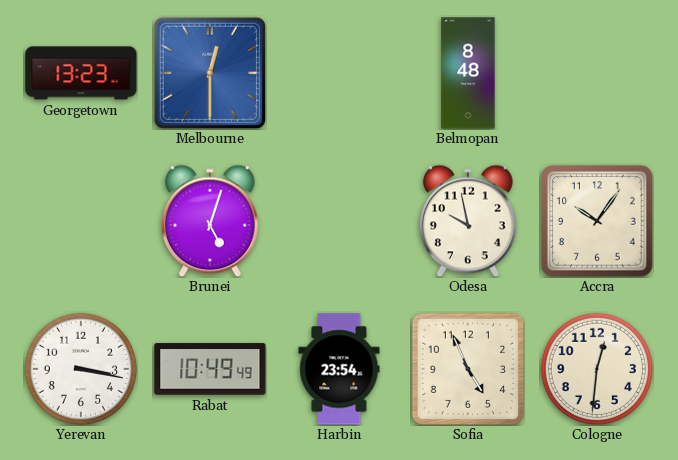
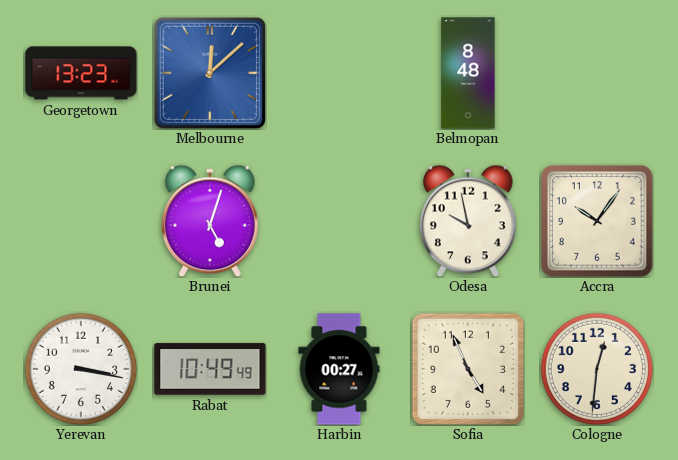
Melbourne: 12:30 -> 12:08 (210, 73)
Harbin: 23:54 -> 00:27 (339, 369)
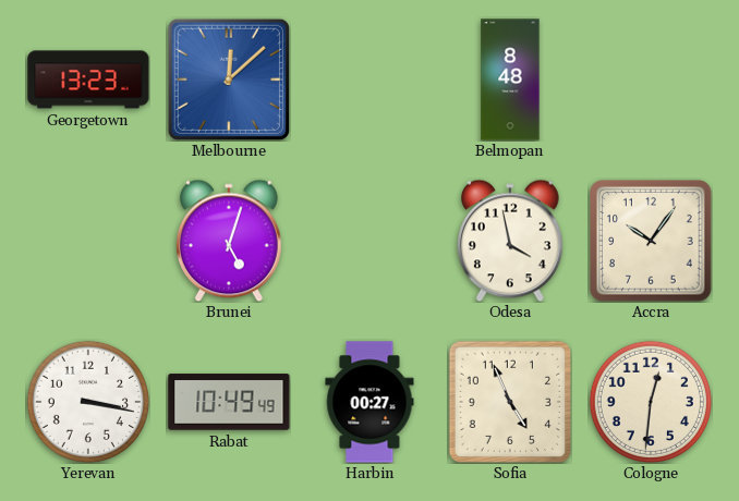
Odesa: 9:58 -> 3:58 (510, 241)
